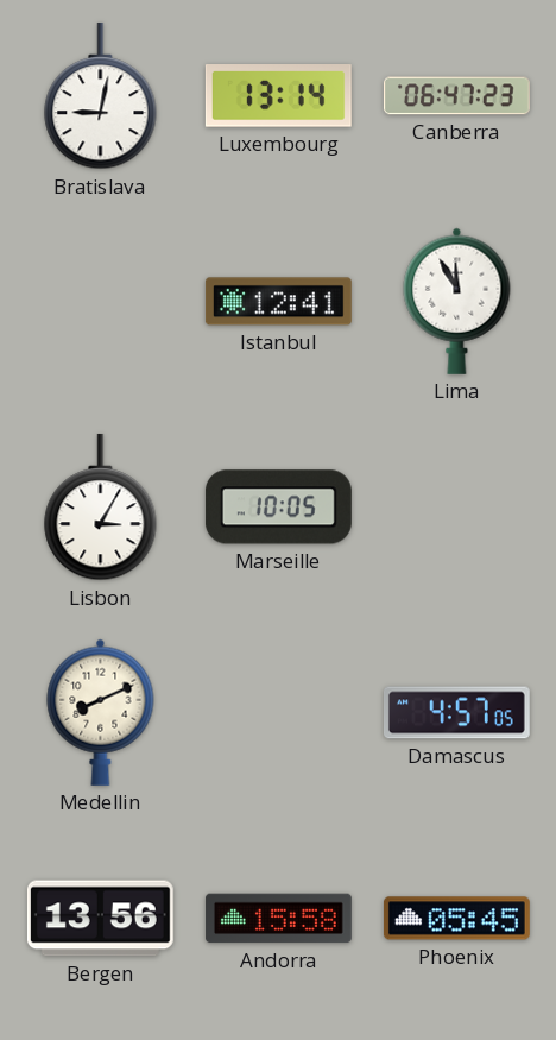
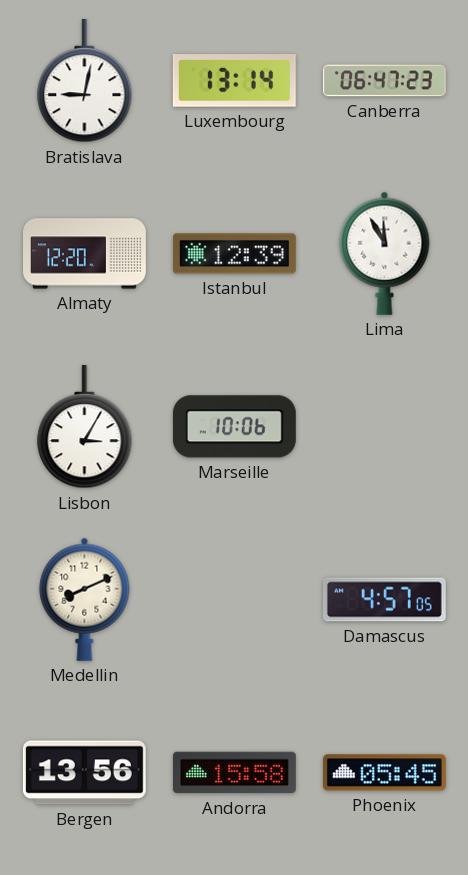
Almaty: none -> 12:20 (85, 254)
Istanbul: 12:41 -> 12:39 (234, 254)
Marseille: 10:05 -> 10:06 (234, 427)
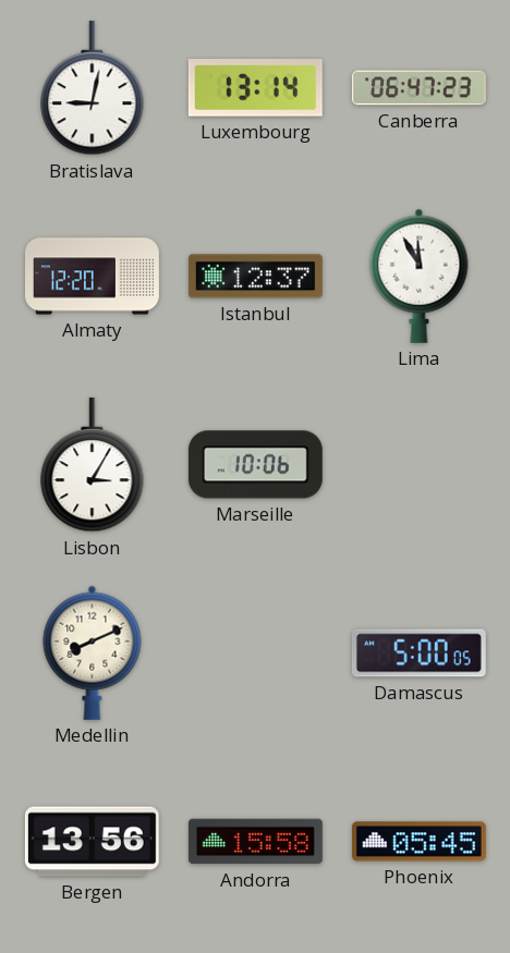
Istanbul: 12:39 -> 12:37 (255, 277)
Damascus: 4:57 -> 5:00 (418, 653)
